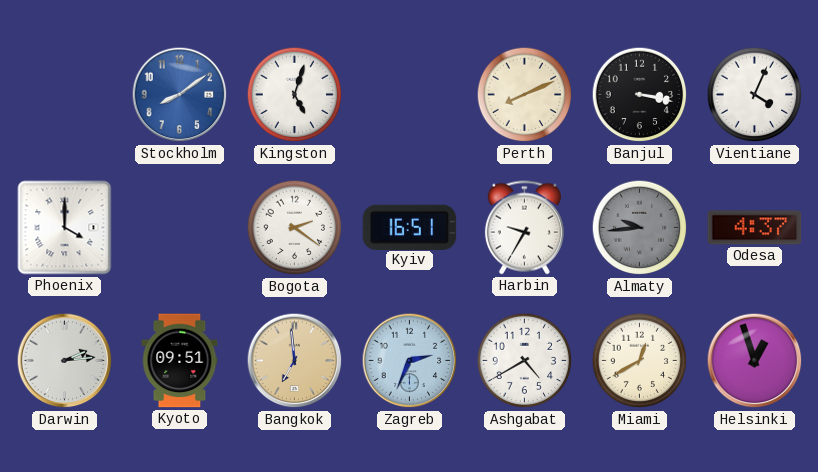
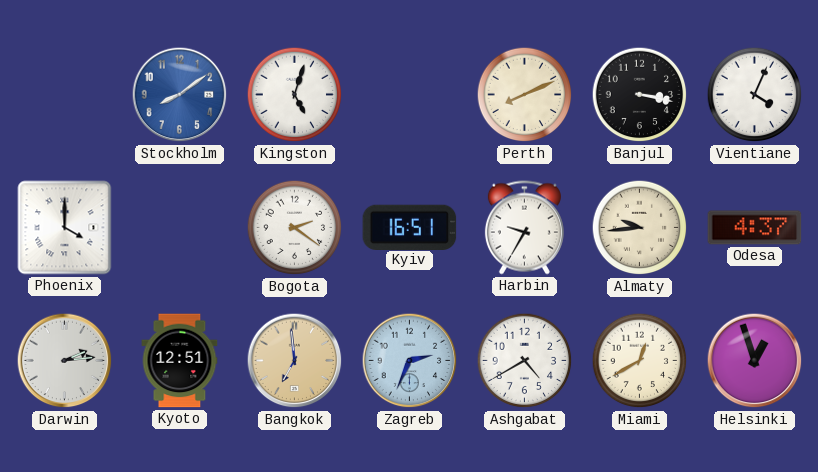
Almaty dial: grey -> cream (640, 228)
Kyoto: 09:51 -> 12:51 (180, 361)
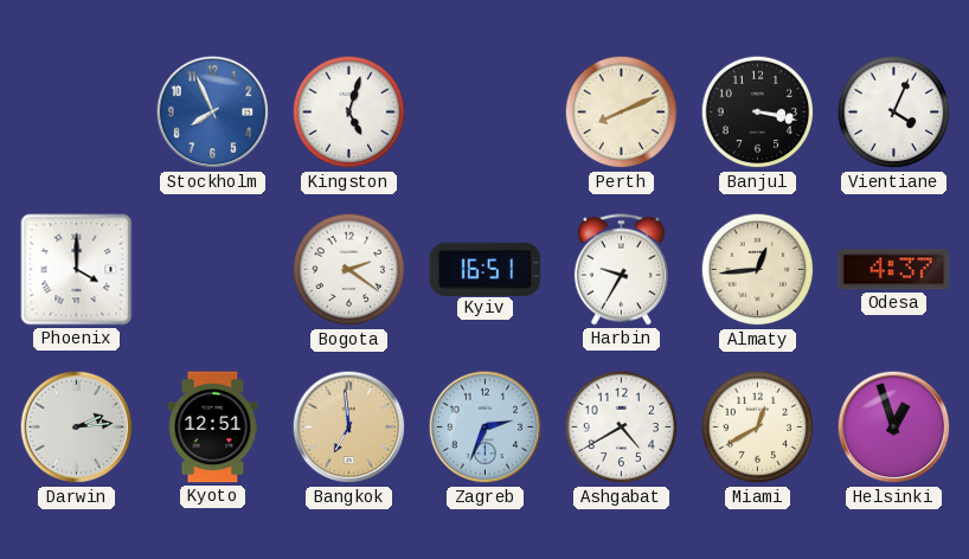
Stockholm: 8:09 -> 7:56 (213, 113)
Almaty: 9:44 -> 12:44 (758, 270)
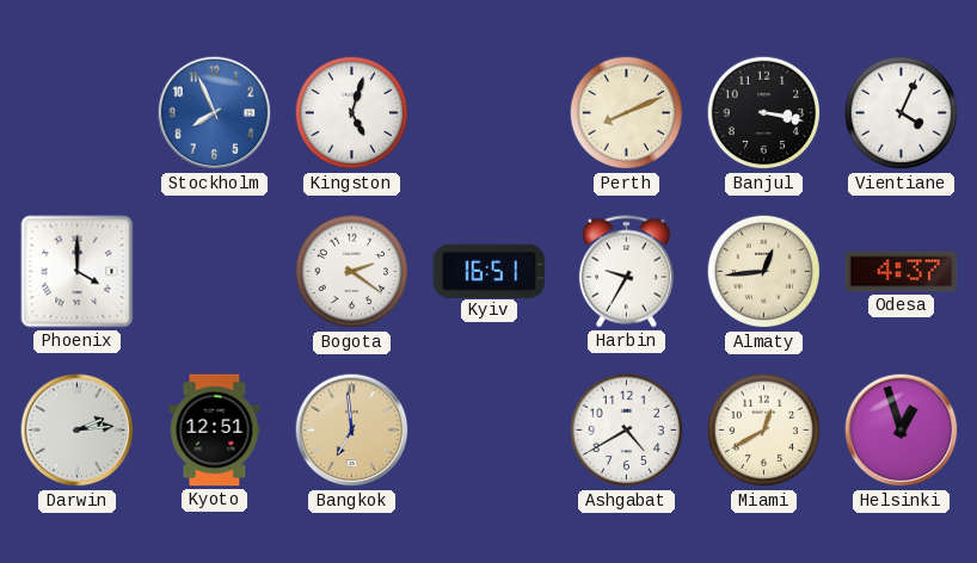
Zagreb: 2:34 -> none (486, 428)
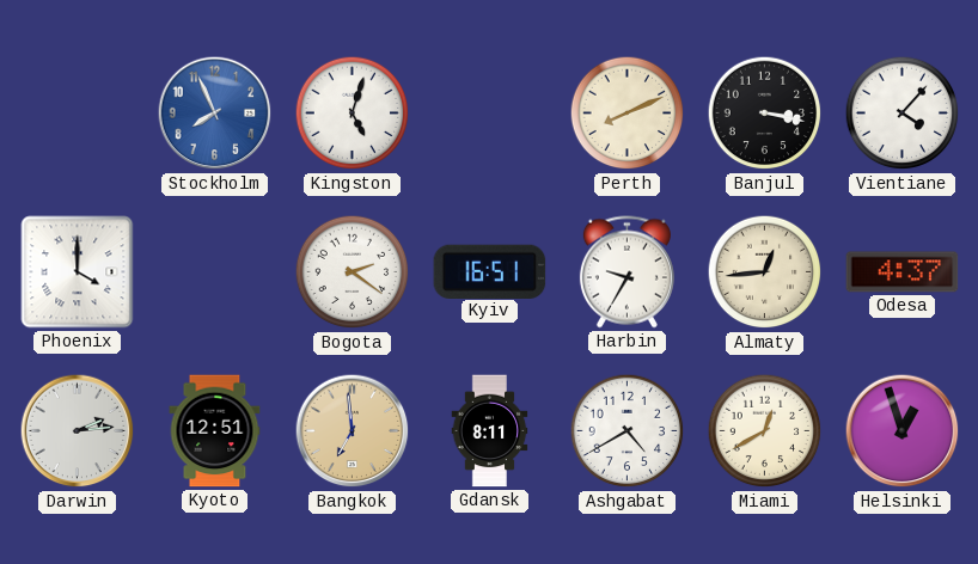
Vientiane: 4:04 -> 4:07 (903, 114)
Gdansk: none -> 8:11 (490, 431)
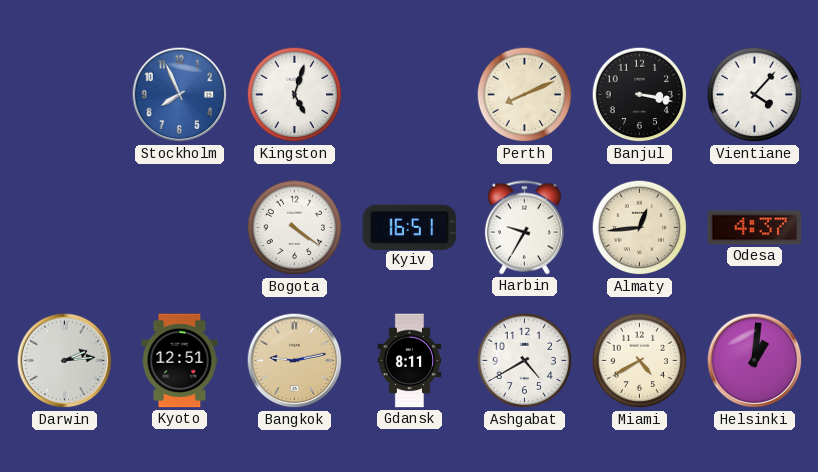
Phoenix: 4:00 -> none (78, 272)
Bogota: 2:21 -> 4:21 (295, 228)
Bangkok: 6:59 -> 9:13 (295, 361)
Miami: 12:40 -> 4:40 (640, 361)
Helsinki: 12:57 -> 1:01 (755, 361)
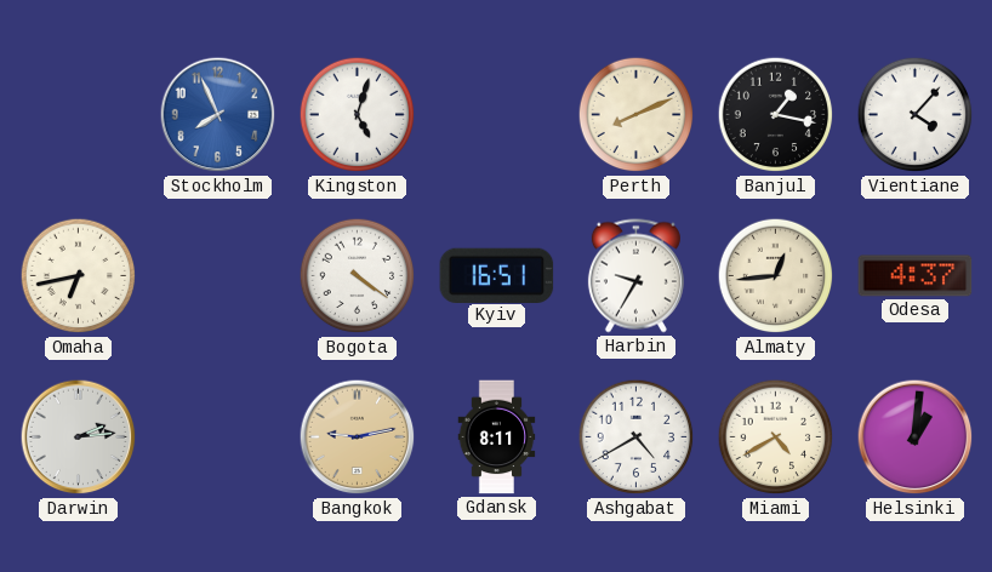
Banjul: 3:17 -> 1:17 (776, 115)
Omaha: none -> 6:43 (79, 276)
Kyoto: 12:51 -> none (180, 361)
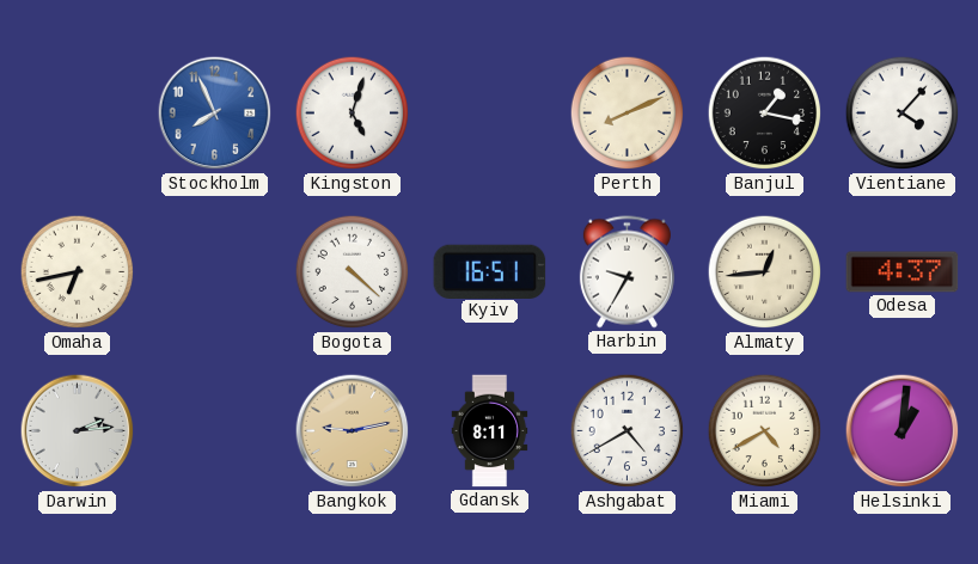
Bogota: 4:21 -> 4:22 (353, 272)
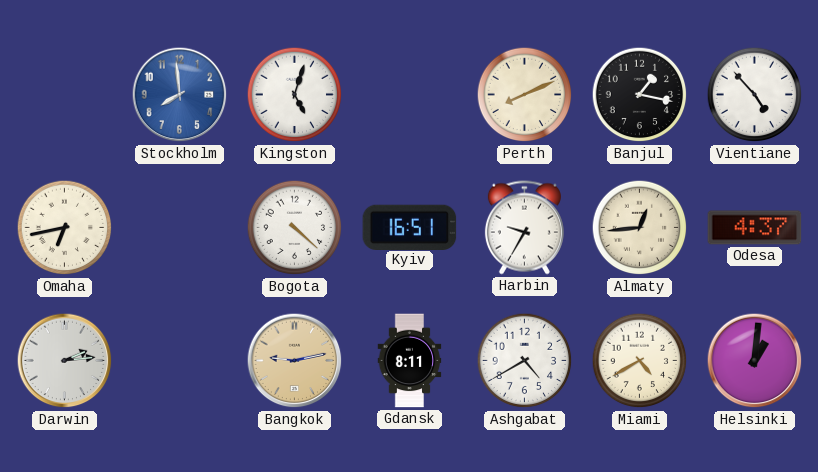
Stockholm: 7:56 -> 7:59 (180, 95)
Vientiane: 4:07 -> 4:53 (755, 95)
